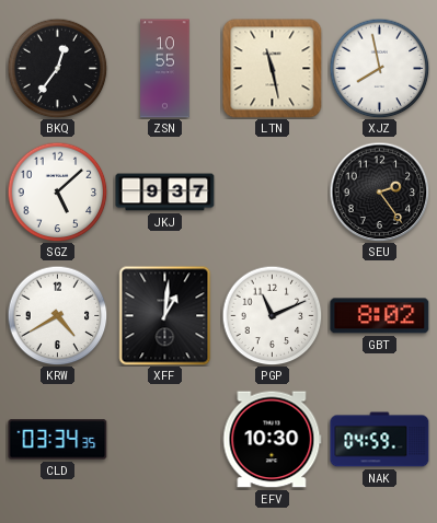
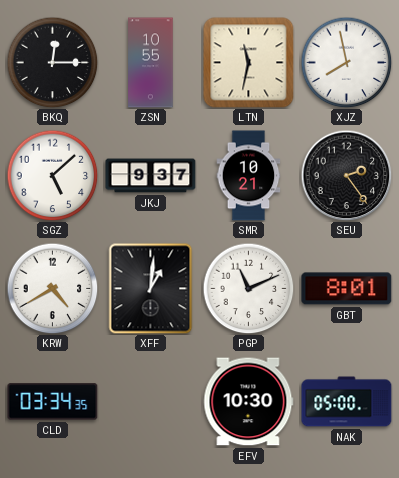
BKQ: 12:36 -> 12:15 (52, 62)
LTN: 11:28 -> 11:32 (249, 63)
SMR: none -> 10:21 (249, 176)
GBT: 8:02 -> 8:01 (347, 289)
NAK: 04:59 -> 05:00 (347, 402)
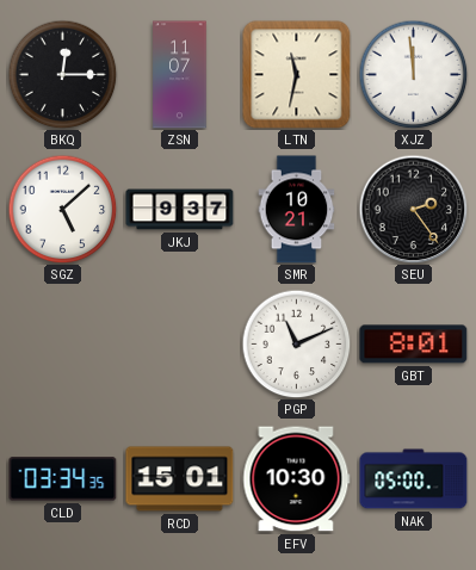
ZSN: 10:55 -> 11:07 (180, 75)
XJZ: 7:58 -> 11:59 (413, 74)
KRW: 4:40 -> none (52, 288)
XFF: 1:01 -> none (151, 289)
RCD: none -> 15:01 (180, 479)
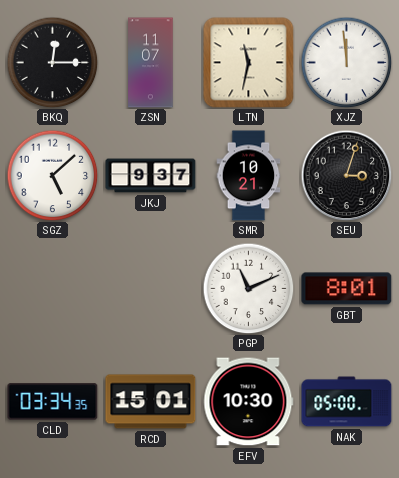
SEU: 2:24 -> 3:03 (346, 175)
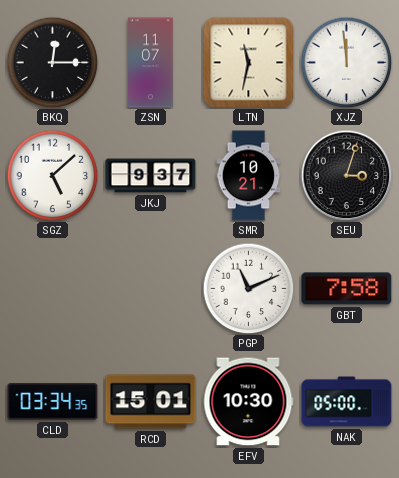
GBT: 8:01 -> 7:58 (347, 289)
